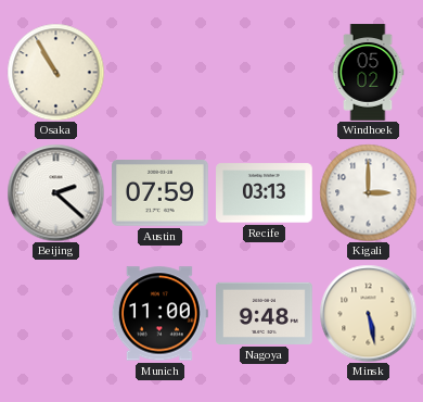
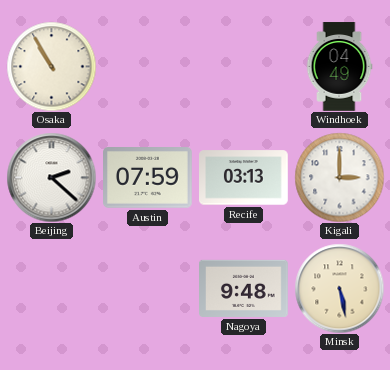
Windhoek: 05:02 -> 04:49 (339, 67)
Munich: 11:00 -> none (159, 314)
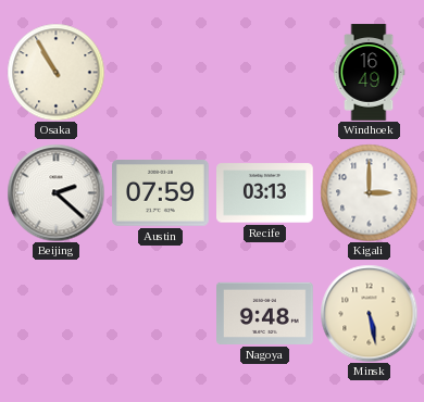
Windhoek: 04:49 -> 16:49 (369, 73)
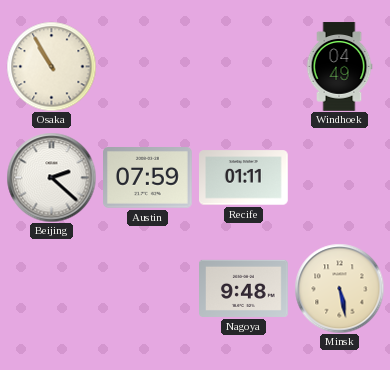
Windhoek: 16:49 -> 04:49 (339, 67)
Recife: 03:13 -> 01:11 (244, 178)
Kigali: 3:00 -> none (369, 192)
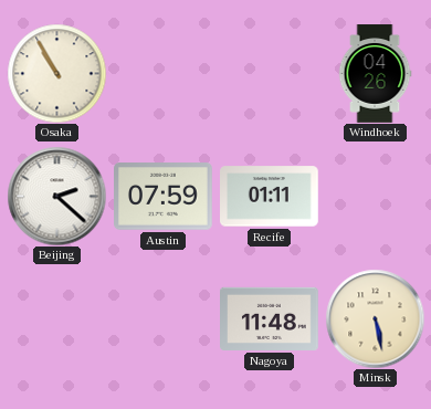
Windhoek: 04:49 -> 04:26 (375, 74)
Nagoya: 9:48 -> 11:48 (270, 318)
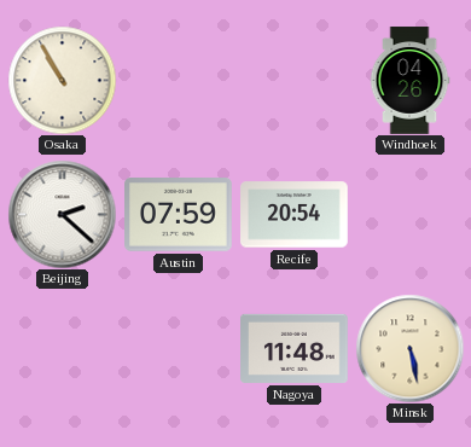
Recife: 01:11 -> 20:54 (295, 215)
